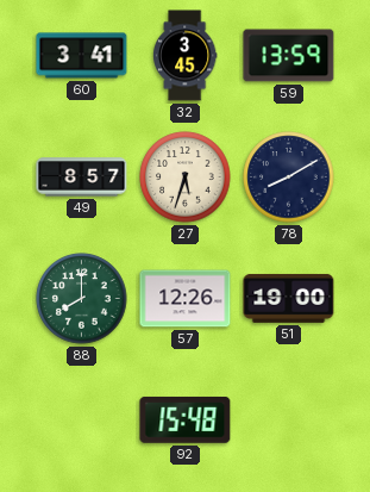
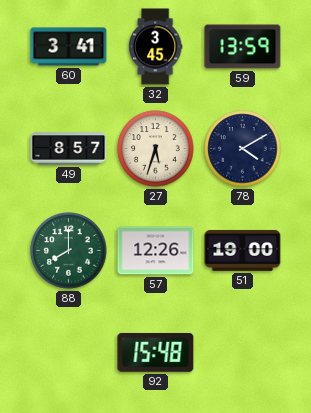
78: 8:10 -> 4:10 (243, 149)
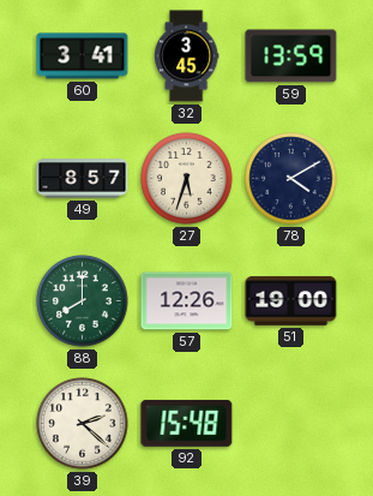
39: none -> 2:22 (83, 424)
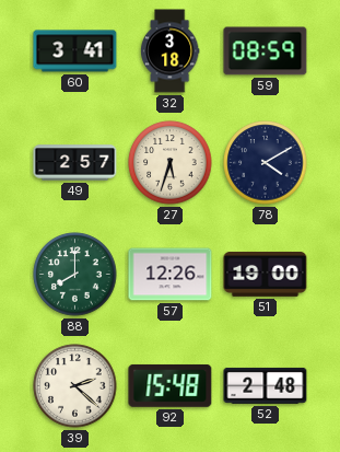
32: 3:45 -> 3:18 (169, 51)
59: 13:59 -> 08:59 (266, 51)
49: 8:57 -> 2:57 (75, 163)
52: none -> 2:48 (266, 385)
